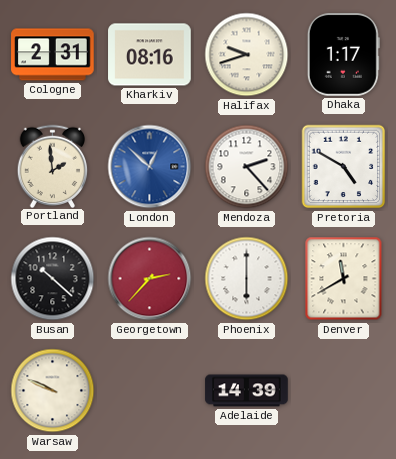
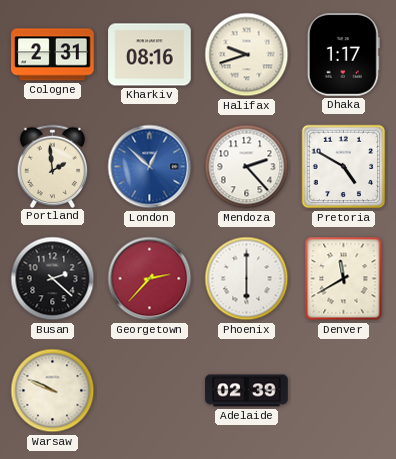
Busan: 10:22 -> 2:22 (53, 279)
Adelaide: 14:39 -> 02:39 (247, 391)
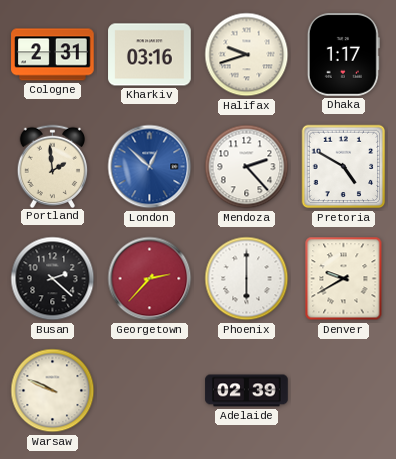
Kharkiv: 08:16 -> 03:16 (150, 55)
Denver: 11:40 -> 9:40 (344, 279)
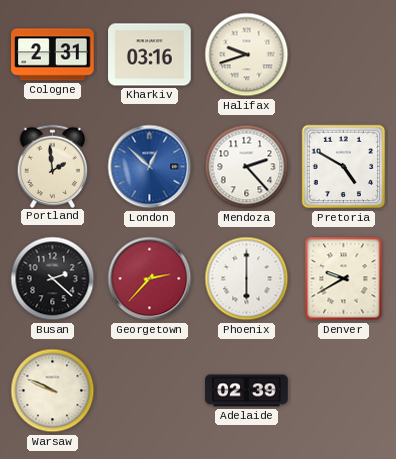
Dhaka: 1:17 -> none (343, 55)
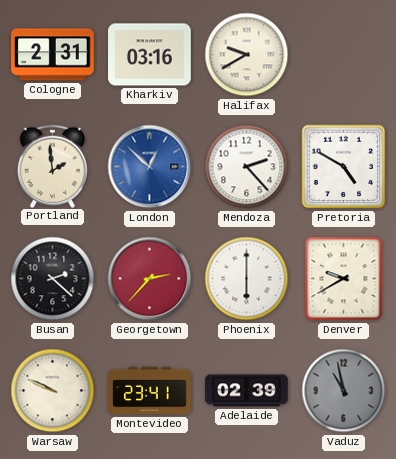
Halifax: 9:42 -> 9:40 (247, 55)
Montevideo: none -> 23:41 (150, 391)
Vaduz: none -> 10:58 (344, 391)
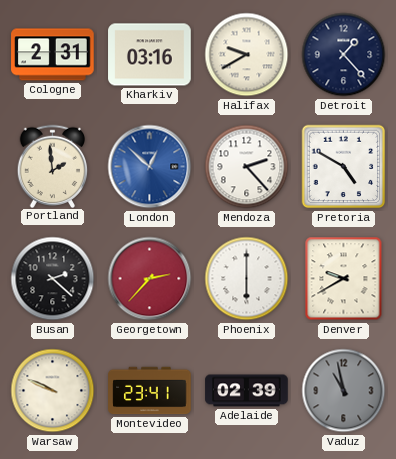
Detroit: none -> 1:23 (344, 55)
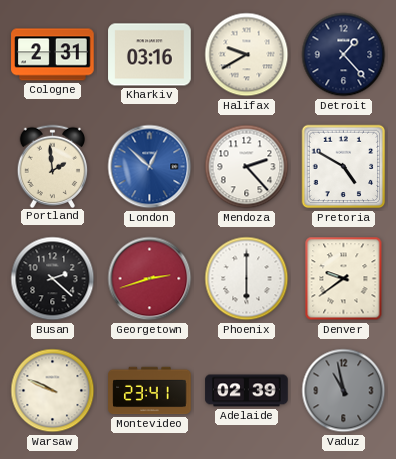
Georgetown: 2:37 -> 2:42 (150, 279)
Denver: 9:40 -> 9:39 (344, 279)
